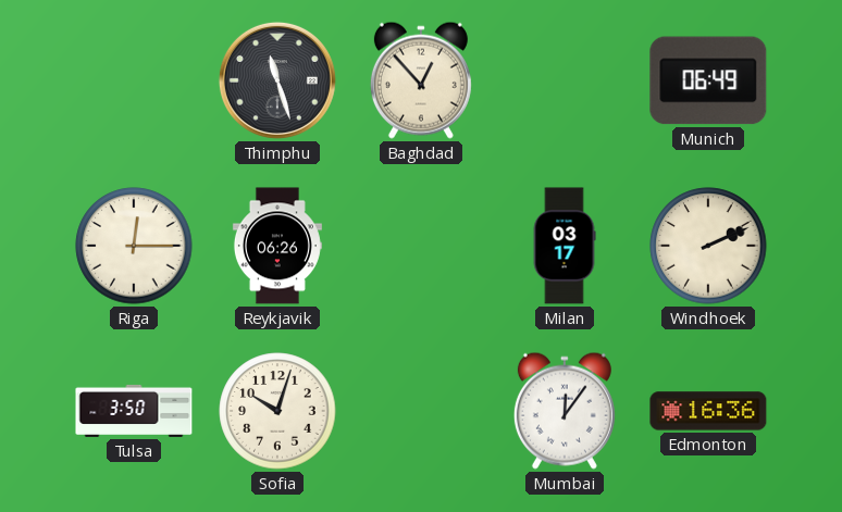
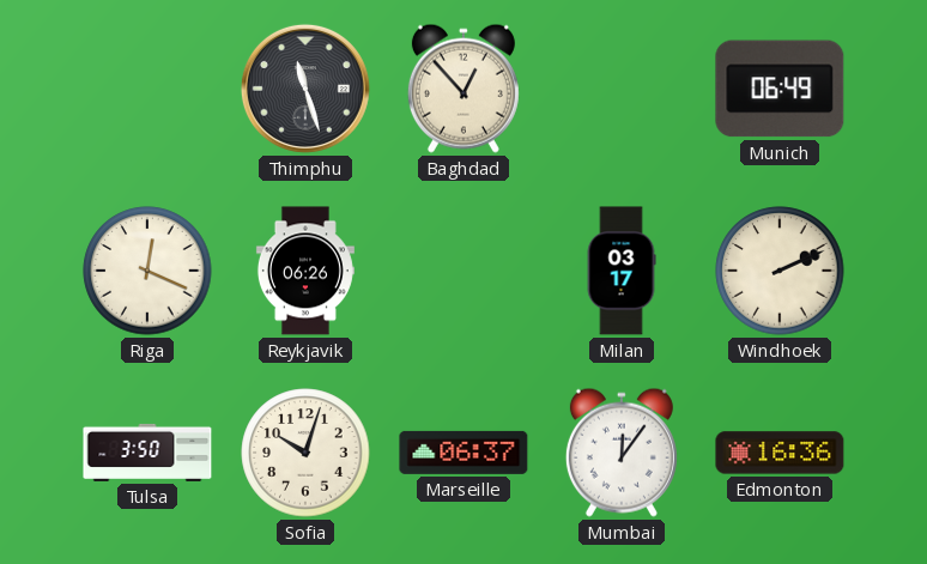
Riga: 12:15 -> 12:19 (147, 271)
Marseille: none -> 06:37 (463, 453)
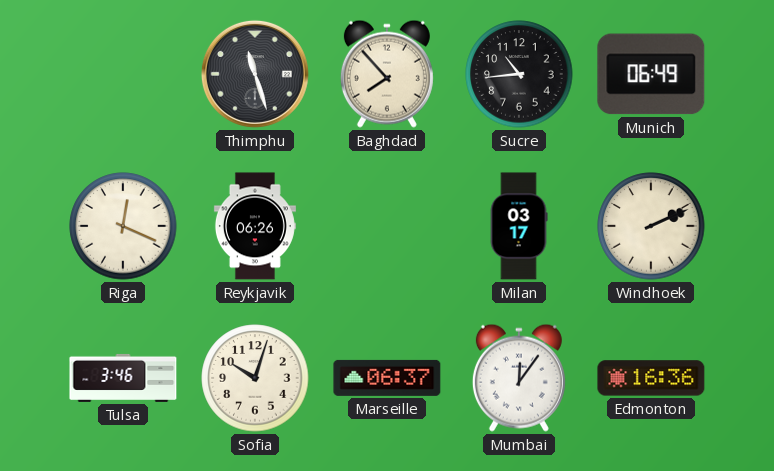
Baghdad: 12:53 -> 7:53 (387, 74)
Sucre: none -> 10:44 (519, 74)
Tulsa: 3:50 -> 3:46 (123, 378)
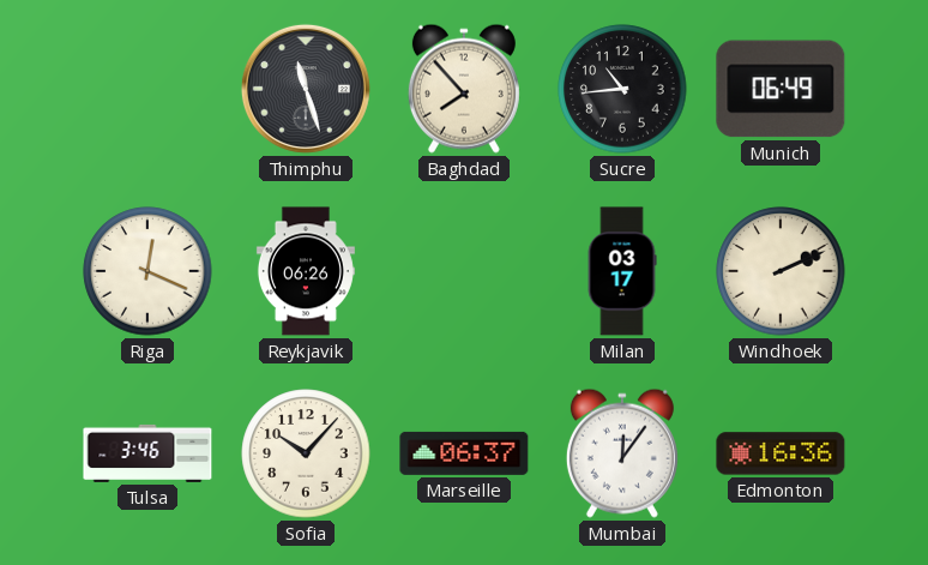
Sofia: 10:03 -> 10:07 (306, 453)
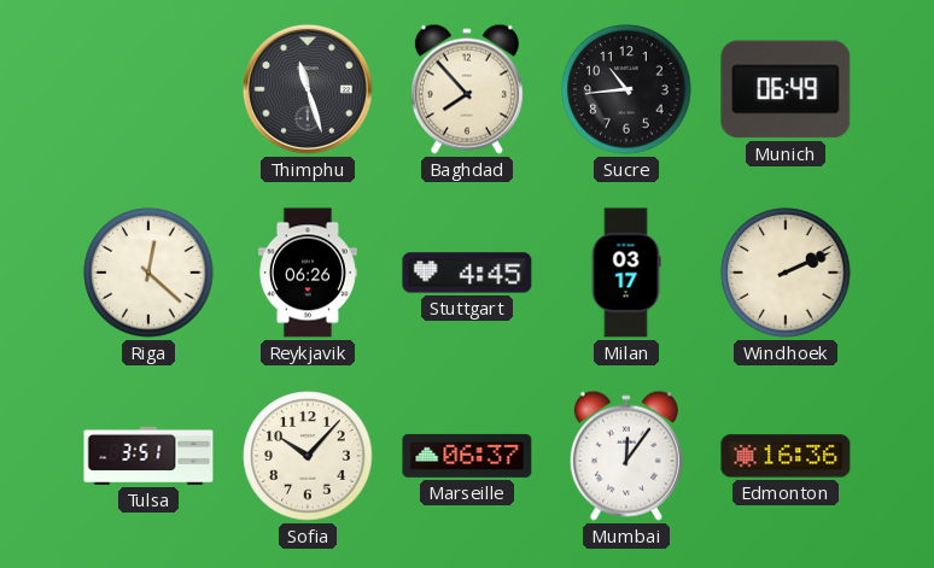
Riga: 12:19 -> 12:22 (148, 273)
Stuttgart: none -> 4:45 (467, 273)
Tulsa: 3:46 -> 3:51 (148, 456)
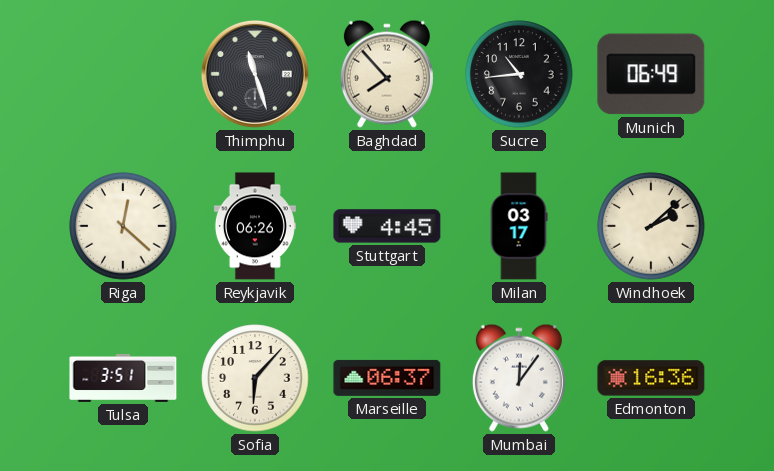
Windhoek: 2:11 -> 2:08 (651, 226)
Sofia: 10:07 -> 6:07 (255, 378)
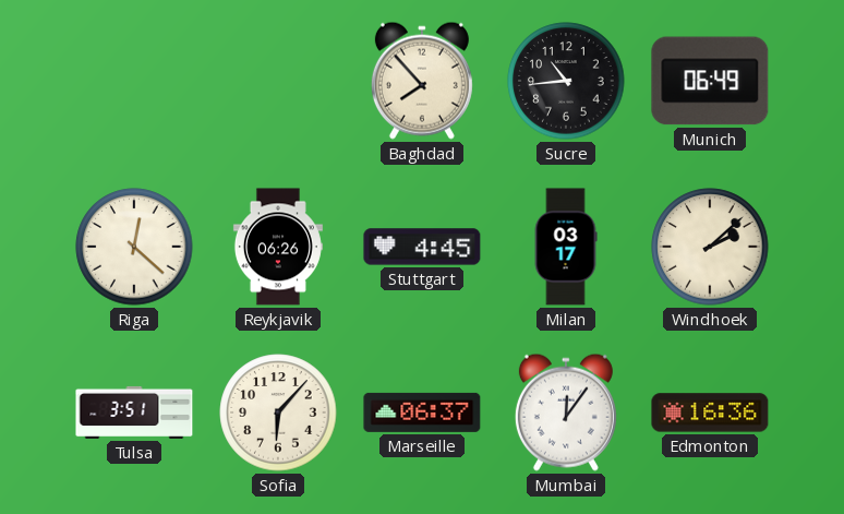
Thimphu: 11:27 -> none (255, 74)
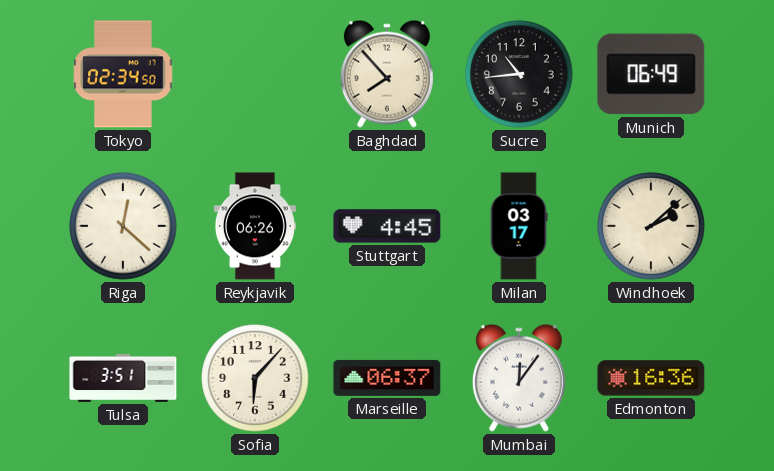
Tokyo: none -> 02:34 (123, 74)
